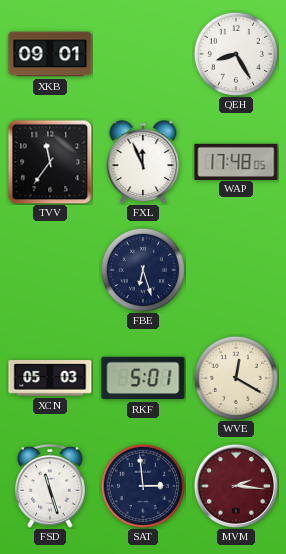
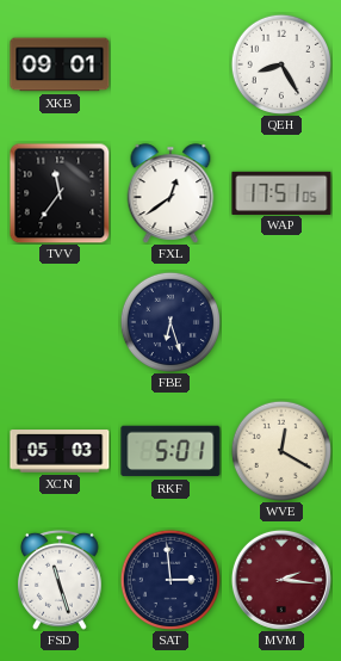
FXL: 11:56 -> 12:39 (170, 193)
WAP: 17:48 -> 17:51 (281, 192)
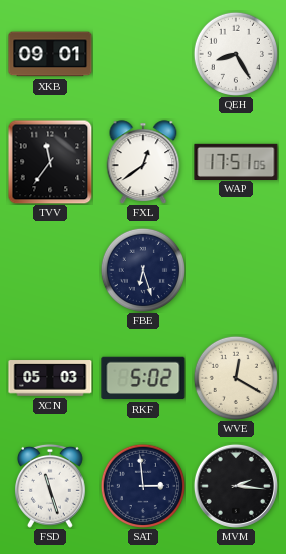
RKF: 5:01 -> 5:02 (143, 378)
MVM dial: burgundy -> black (236, 486)
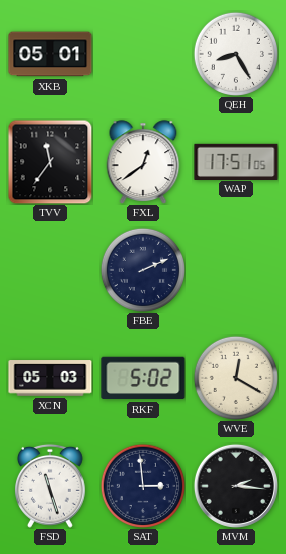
XKB: 09:01 -> 05:01 (50, 54)
FBE: 6:27 -> 2:11 (142, 269)
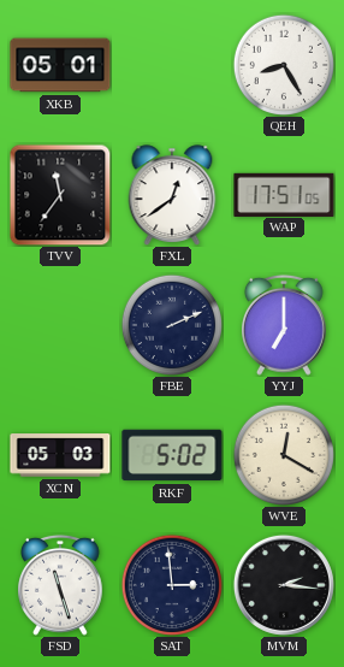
YYJ: none -> 7:00 (285, 325)
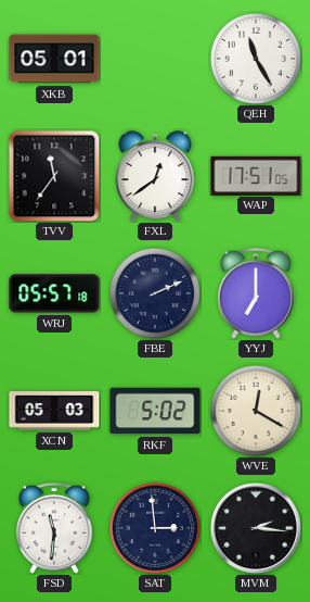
QEH: 8:25 -> 11:25 (255, 58)
WRJ: none -> 05:57 (54, 293)
FSD: 11:27 -> 11:31 (55, 528)
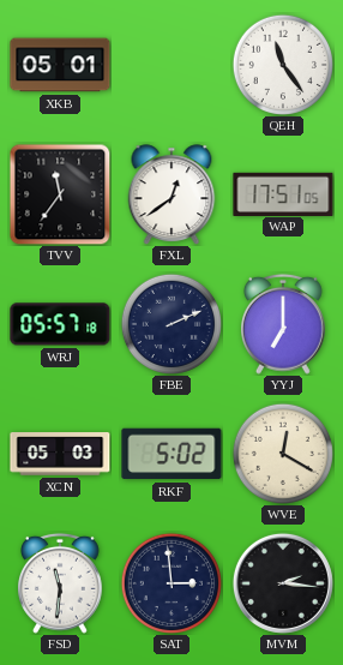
QEH: 11:25 -> 11:24 (282, 64)
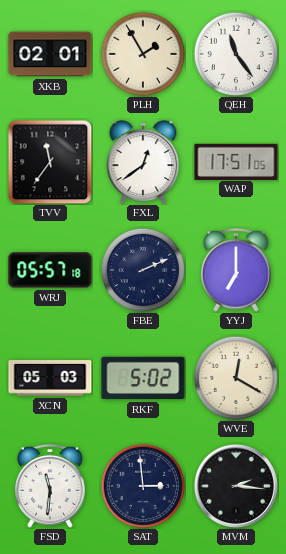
XKB: 05:01 -> 02:01 (50, 54)
PLH: none -> 1:55 (142, 53)
